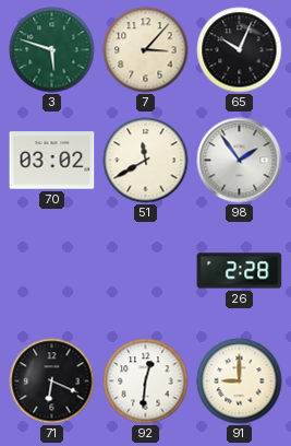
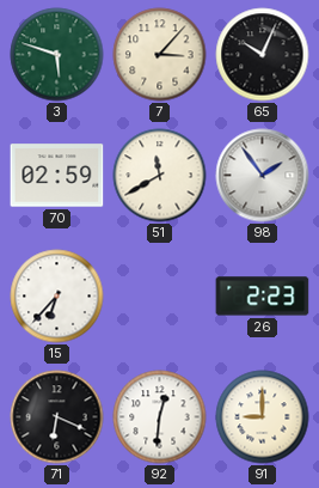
70: 03:02 -> 02:59 (57, 176)
15: none -> 6:37 (57, 297)
26: 2:28 -> 2:23 (263, 297)
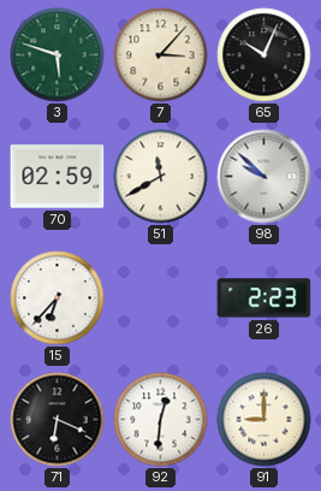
98: 1:54 -> 9:52 (264, 177)
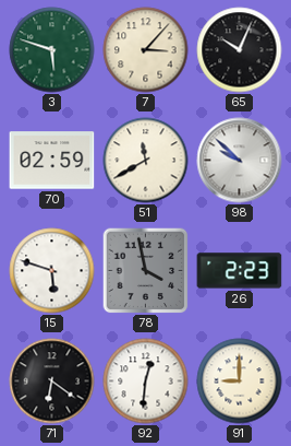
15: 6:37 -> 5:48 (52, 271)
78: none -> 3:58 (145, 270)
71: 6:19 -> 6:21 (52, 382)
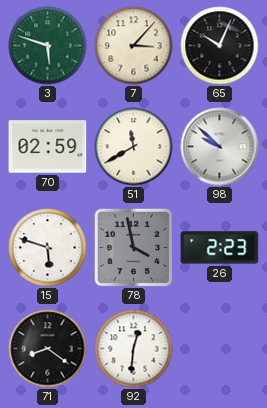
71: 6:21 -> 8:21 (48, 349)
91: 9:00 -> none (240, 382)
